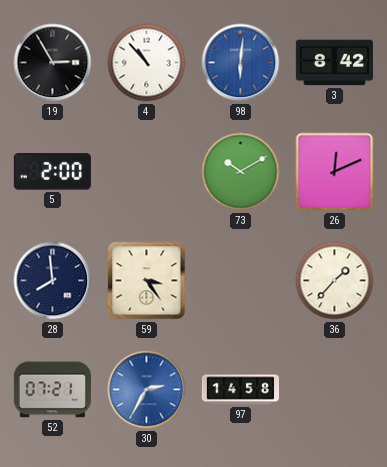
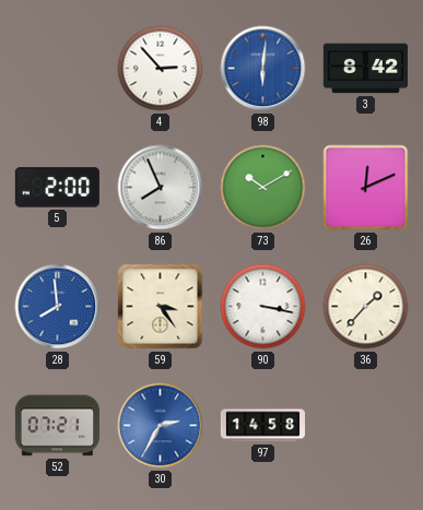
19: 2:55 -> none (53, 63)
4: 10:53 -> 2:53 (161, 69)
86: none -> 7:56 (161, 188)
28 dial: navy -> blue (58, 307)
90: none -> 3:17 (263, 307)
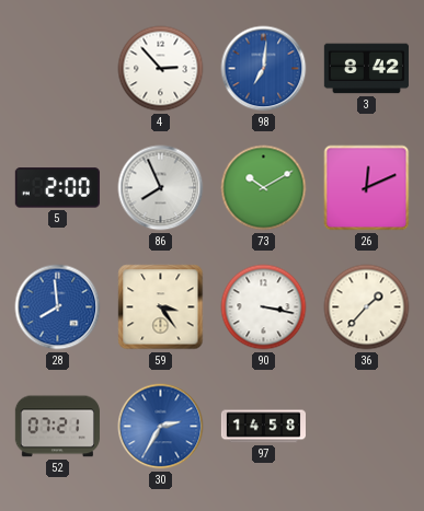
98: 6:01 -> 7:01 (264, 69)
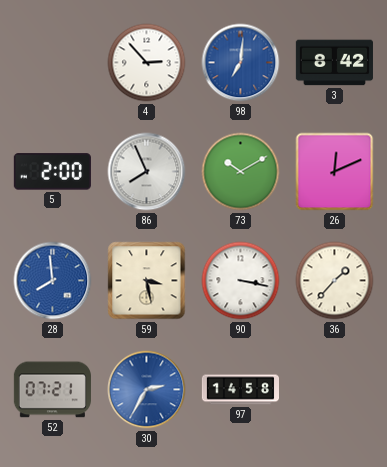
59: 3:24 -> 3:28 (147, 281)
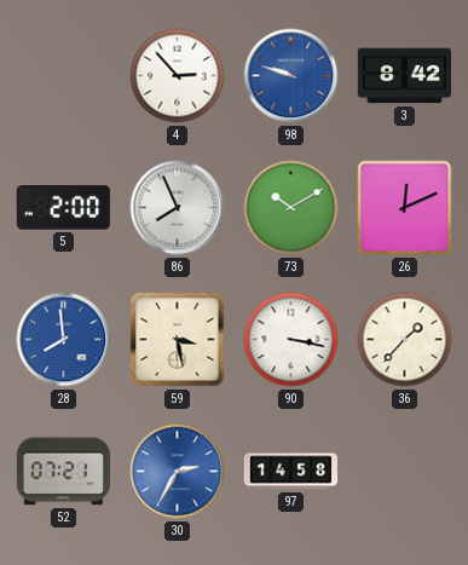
98: 7:01 -> 9:48 (291, 76)
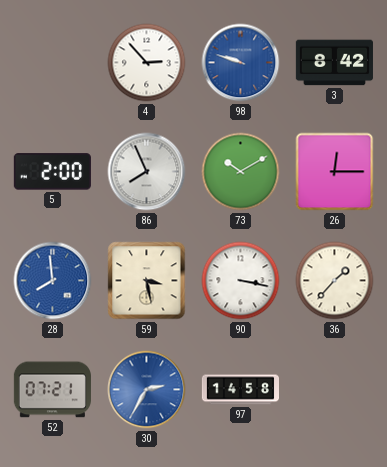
26: 12:11 -> 12:15 (335, 172)
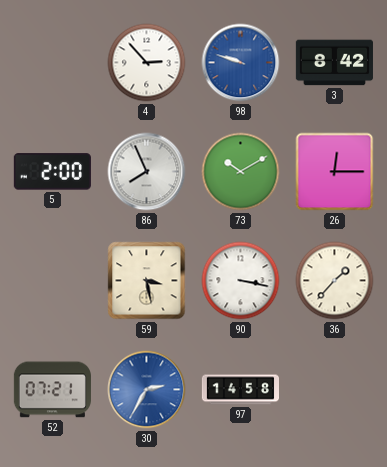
28: 7:59 -> none (53, 281)
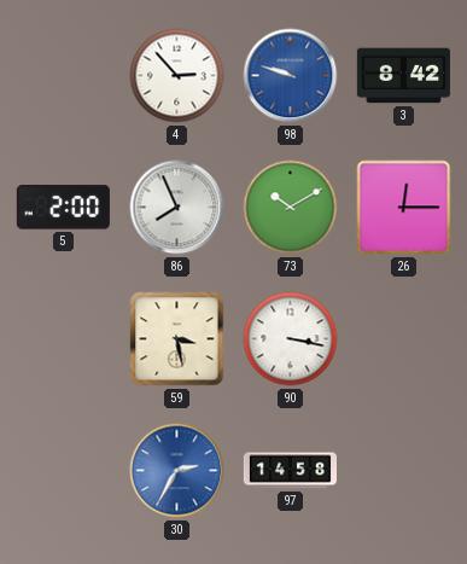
36: 1:37 -> none (335, 281)
52: 07:21 -> none (52, 390)
